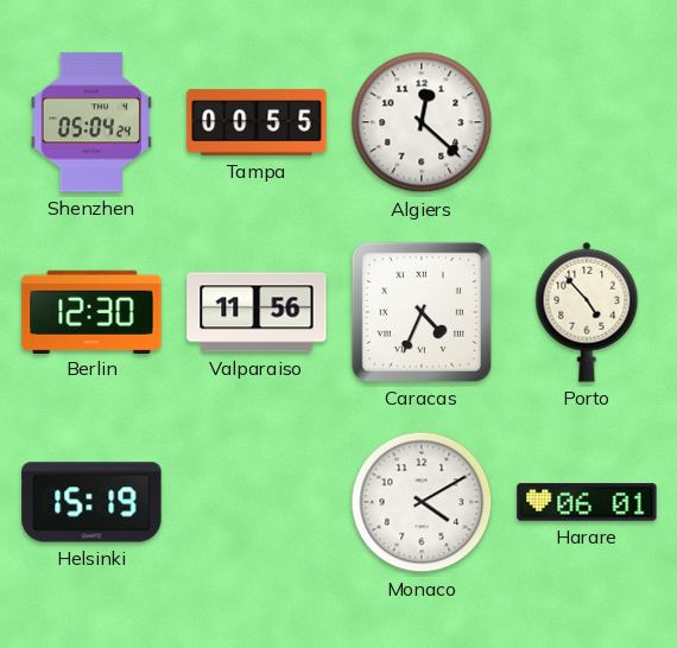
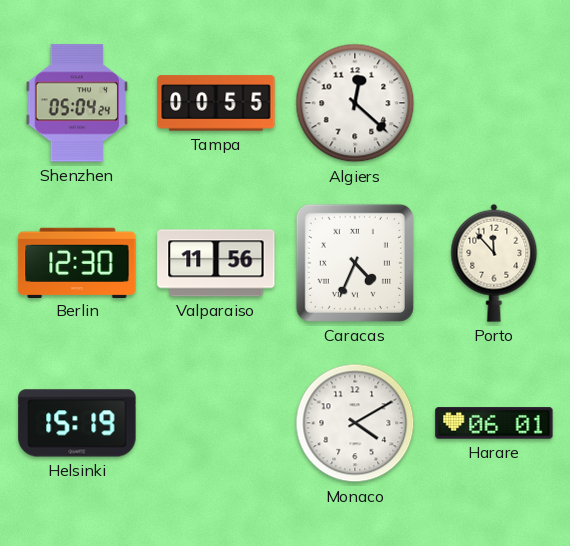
Porto: 4:53 -> 11:53 (494, 263)
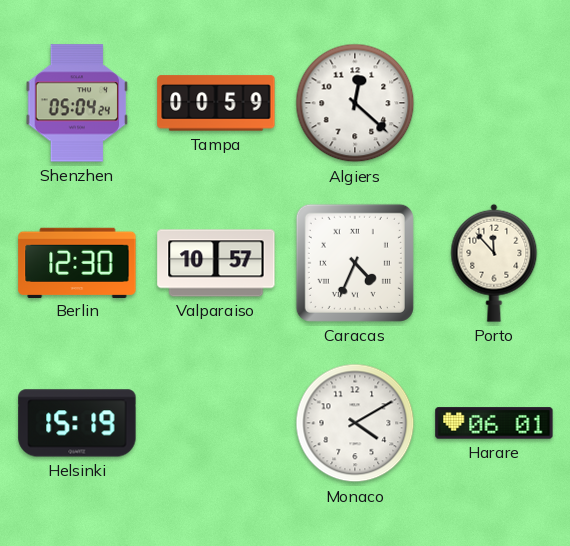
Tampa: 00:55 -> 00:59 (216, 103)
Valparaiso: 11:56 -> 10:57 (216, 263)
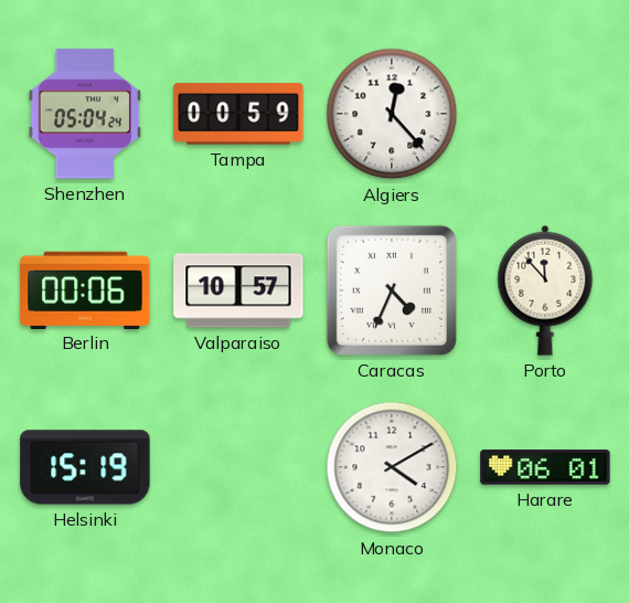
Algiers: 12:22 -> 12:23 (392, 114)
Berlin: 12:30 -> 00:06 (85, 289)
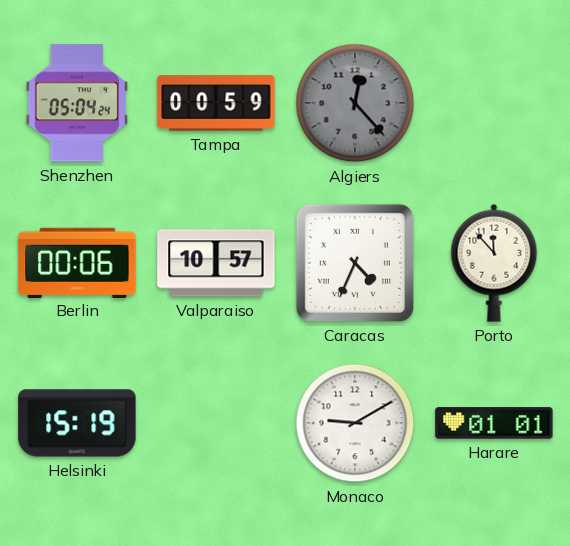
Algiers dial: white -> grey (355, 103)
Monaco: 4:10 -> 9:10 (355, 423)
Harare: 06:01 -> 01:01 (494, 423)
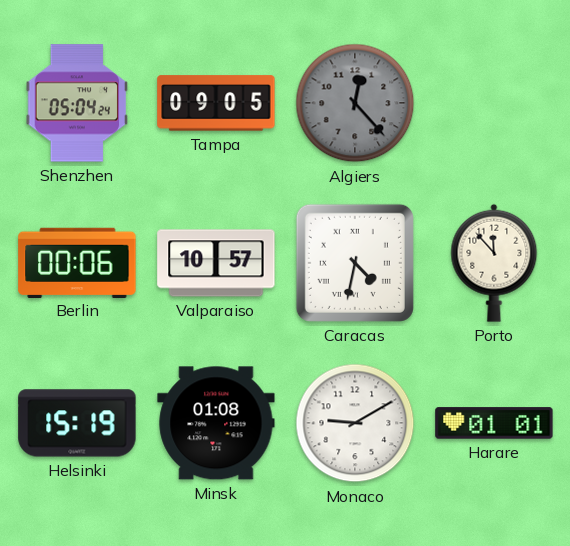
Tampa: 00:59 -> 09:05 (216, 103)
Caracas: 4:34 -> 4:32 (355, 263)
Minsk: none -> 01:08 (216, 423)
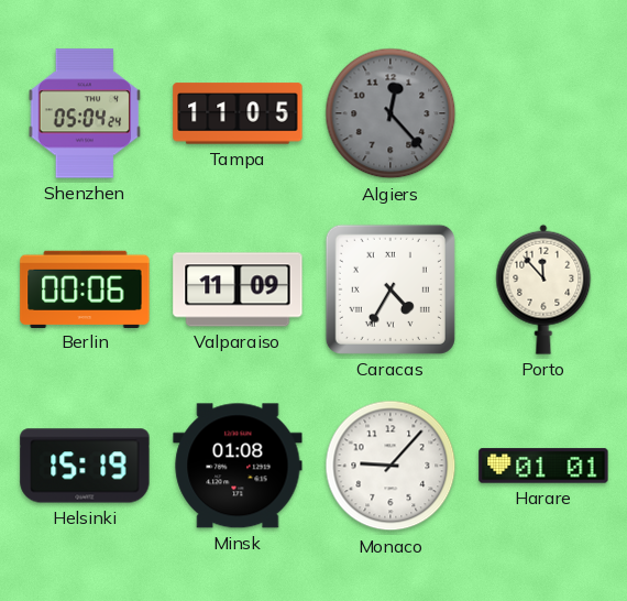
Tampa: 09:05 -> 11:05 (238, 113)
Valparaiso: 10:57 -> 11:09 (238, 289)
Caracas: 4:32 -> 4:35 (391, 289)
Monaco: 9:10 -> 9:07 (391, 466)
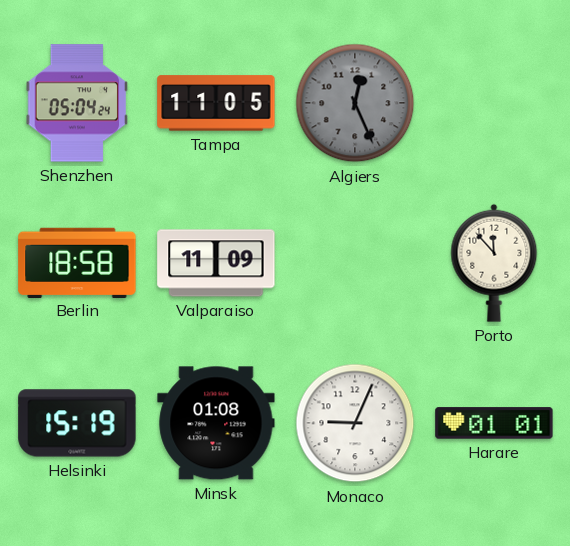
Algiers: 12:23 -> 12:26 (355, 103)
Berlin: 00:06 -> 18:58 (77, 262)
Caracas: 4:35 -> none (391, 289)
Monaco: 9:07 -> 9:04 (355, 423)
